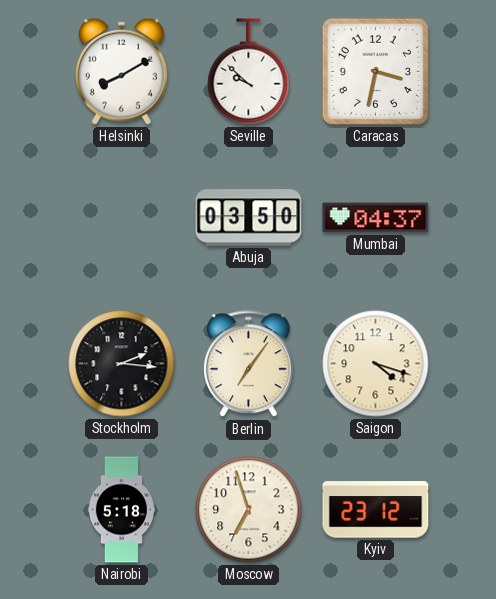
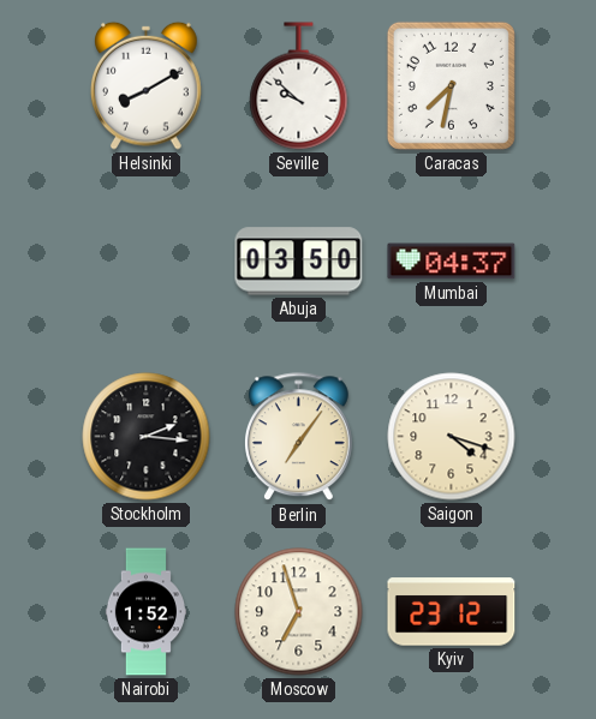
Caracas: 3:32 -> 7:32 (451, 85)
Nairobi: 5:18 -> 1:52 (145, 612)
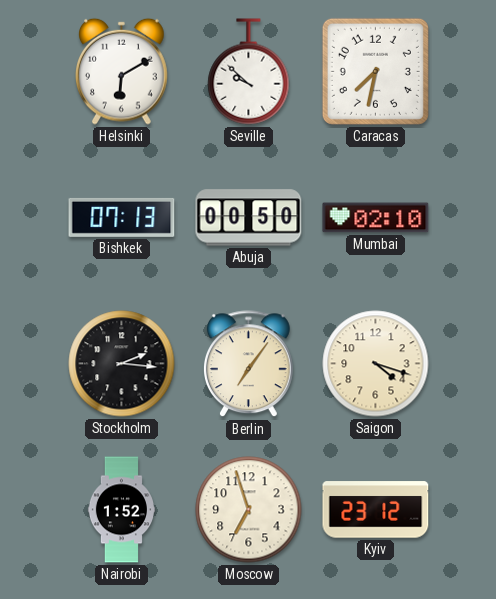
Helsinki: 8:10 -> 6:10 (122, 71)
Bishkek: none -> 07:13 (122, 217)
Abuja: 03:50 -> 00:50 (249, 218)
Mumbai: 04:37 -> 02:10 (376, 218)
